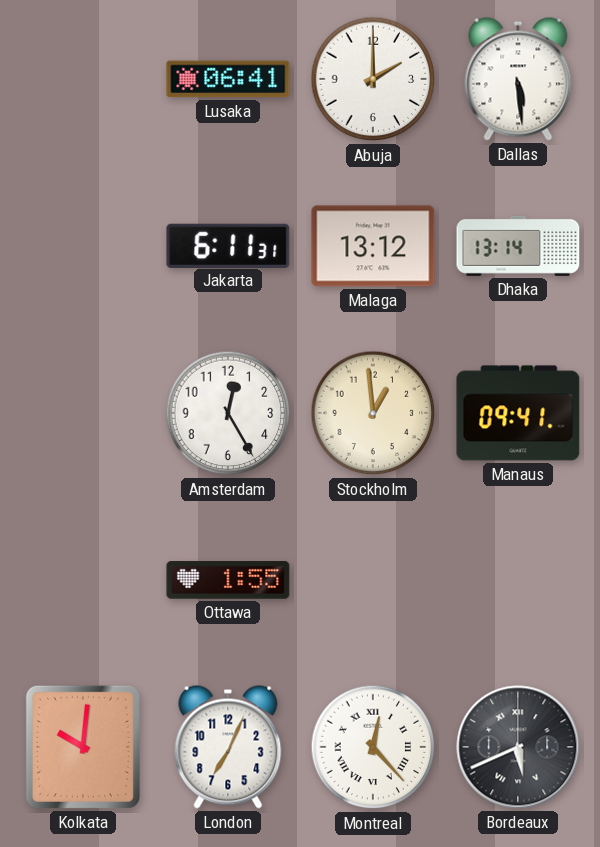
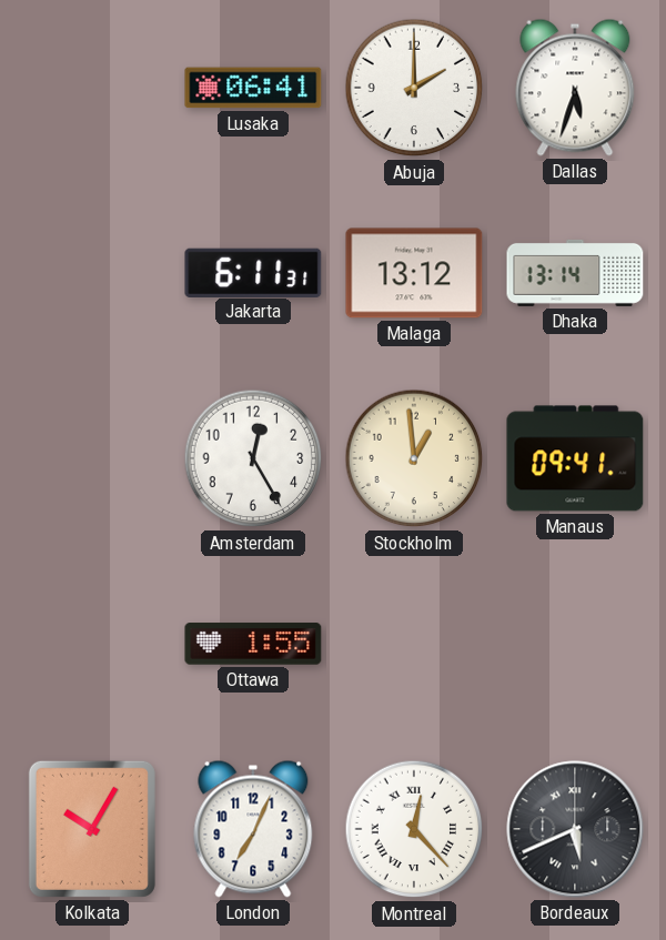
Dallas: 5:29 -> 5:33 (575, 88)
Kolkata: 10:01 -> 10:05 (92, 829)
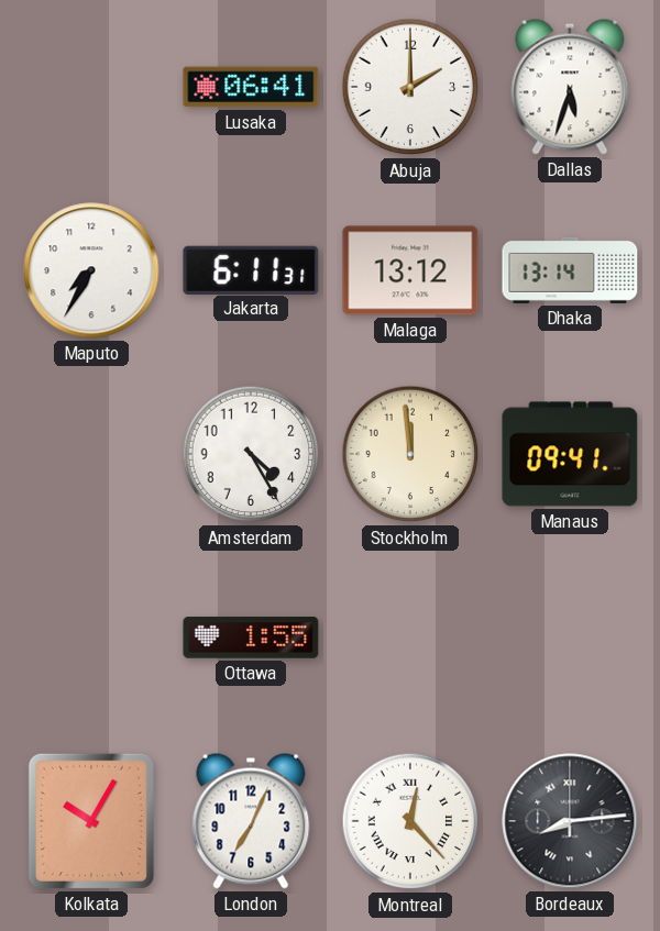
Maputo: none -> 7:35 (91, 270)
Amsterdam: 12:25 -> 4:25 (251, 454)
Stockholm: 12:59 -> 11:59 (410, 454)
Bordeaux: 5:41 -> 8:14 (570, 821)
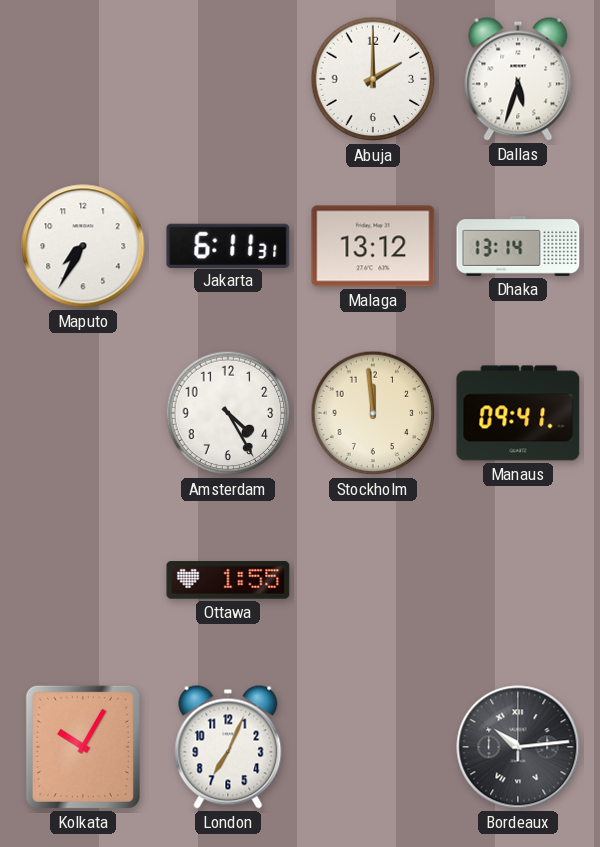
Lusaka: 06:41 -> none (251, 87)
Montreal: 12:23 -> none (410, 821)
Bordeaux: 8:14 -> 10:14 (518, 747)
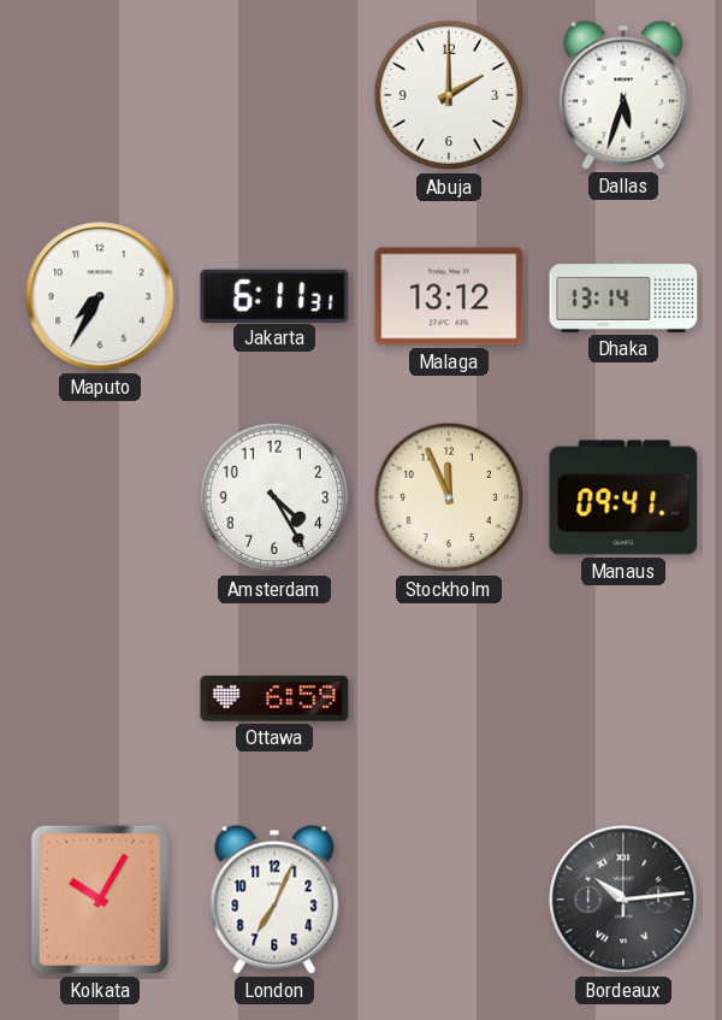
Stockholm: 11:59 -> 11:56 (449, 497)
Ottawa: 1:55 -> 6:59 (274, 698)
